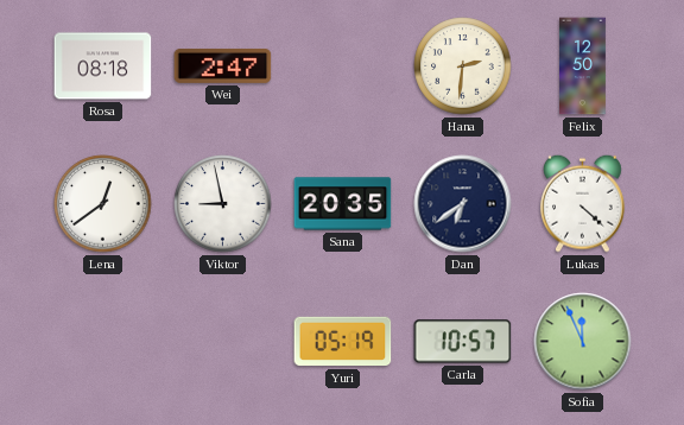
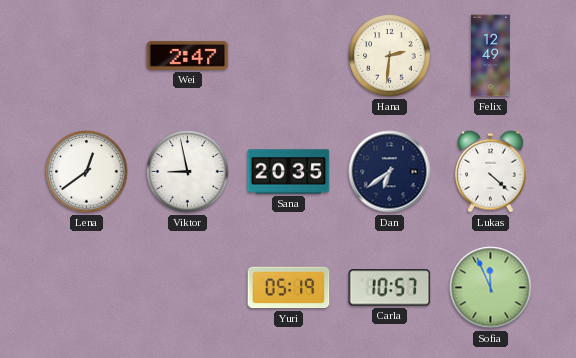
Rosa: 08:18 -> none (103, 66)
Felix: 12:50 -> 12:49 (491, 56)
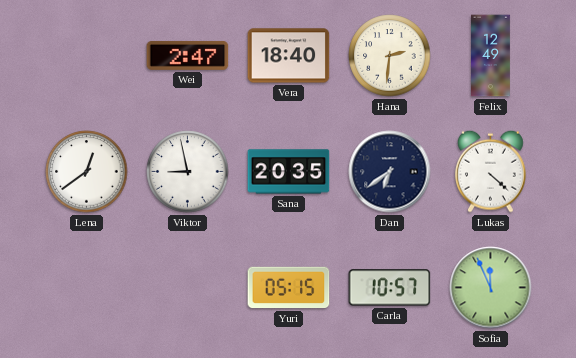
Vera: none -> 18:40 (289, 56)
Yuri: 05:19 -> 05:15 (289, 288)
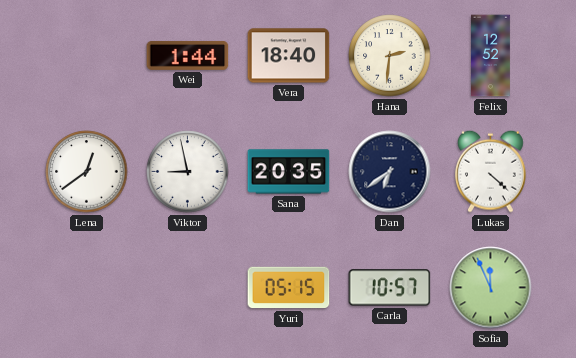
Wei: 2:47 -> 1:44 (188, 55)
Felix: 12:49 -> 12:52 (491, 56)
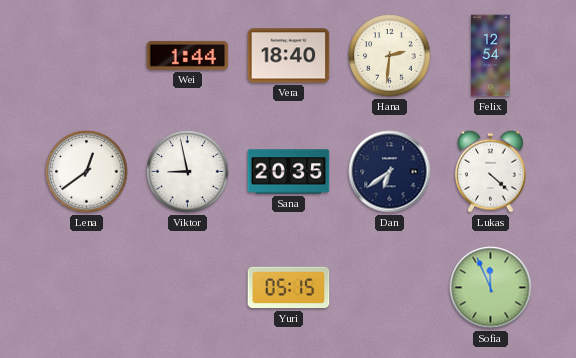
Felix: 12:52 -> 12:54 (491, 56)
Carla: 10:57 -> none (390, 288)
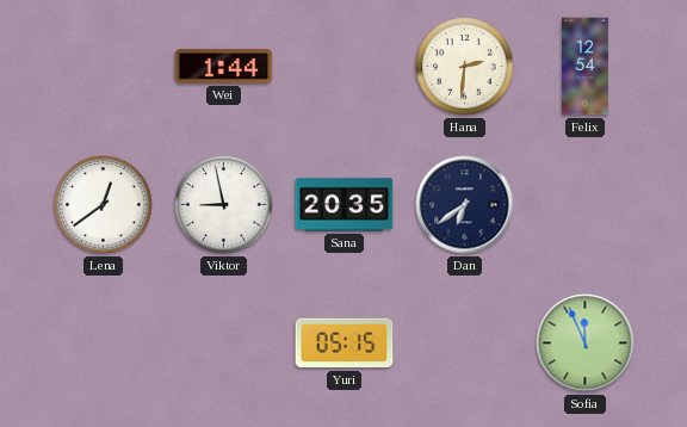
Vera: 18:40 -> none (289, 56)
Lukas: 4:22 -> none (491, 171)
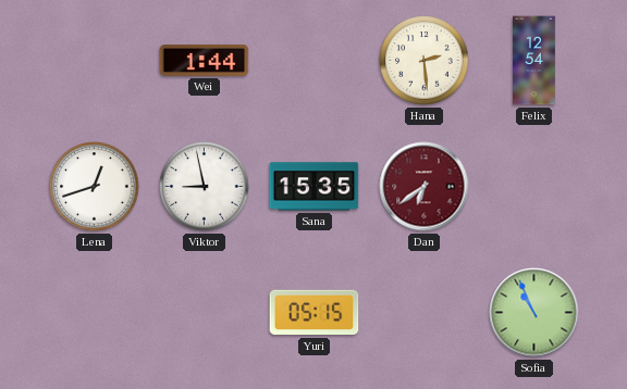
Hana: 2:31 -> 2:29 (425, 61)
Lena: 12:39 -> 12:42 (95, 187)
Sana: 20:35 -> 15:35 (315, 187)
Dan dial: navy -> burgundy (425, 187)
Sofia: 11:56 -> 10:56 (534, 313)
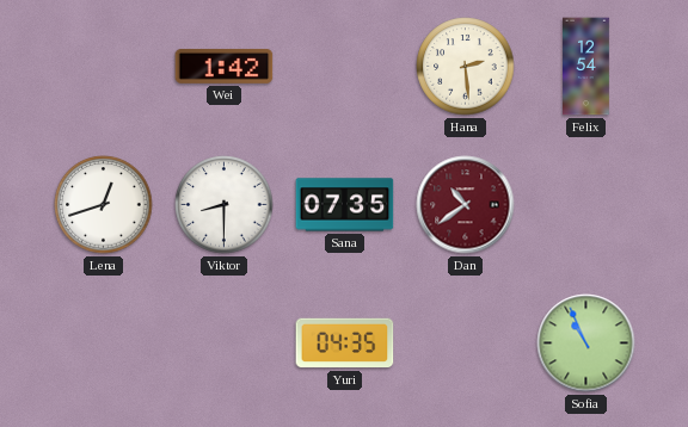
Wei: 1:44 -> 1:42 (225, 66)
Viktor: 8:58 -> 8:30 (225, 205)
Sana: 15:35 -> 07:35 (345, 205)
Dan: 6:39 -> 10:39 (466, 205)
Yuri: 05:15 -> 04:35 (345, 344)
